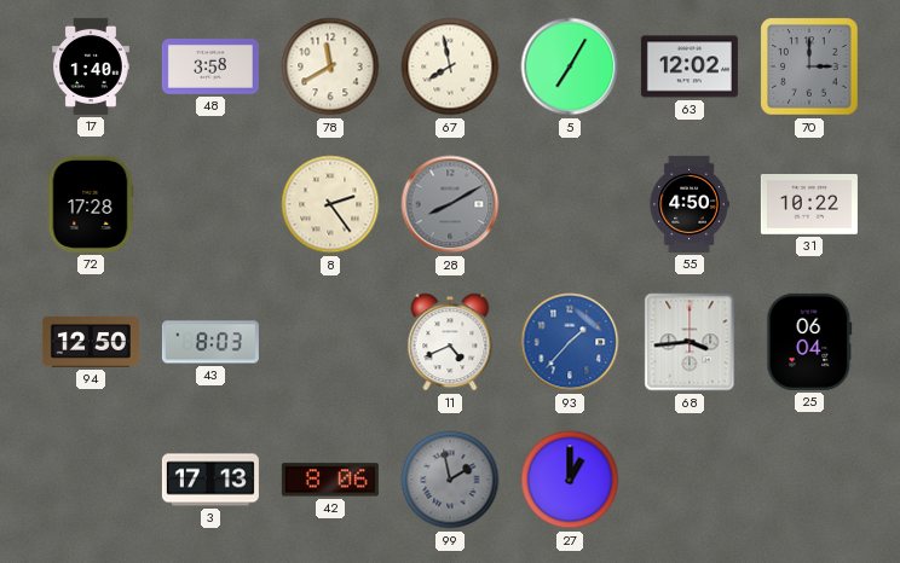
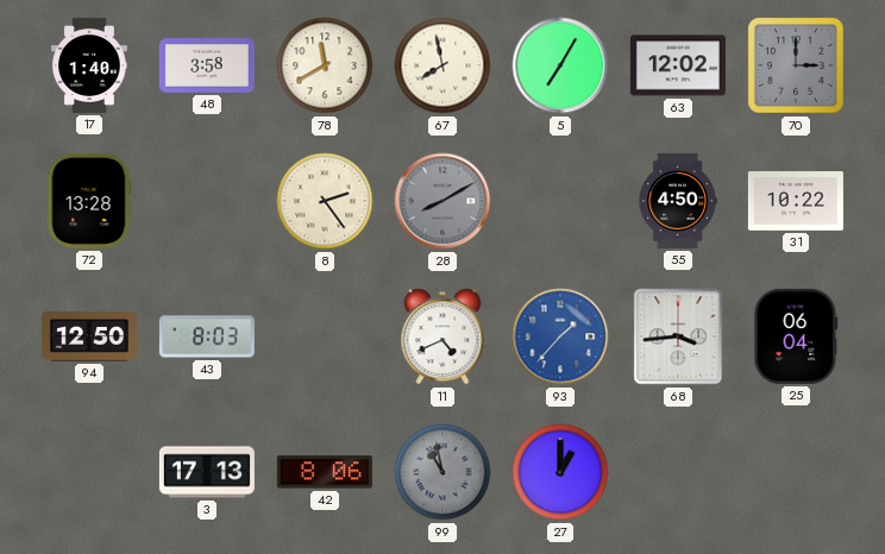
72: 17:28 -> 13:28 (89, 201)
99: 1:58 -> 10:58 (442, 472)
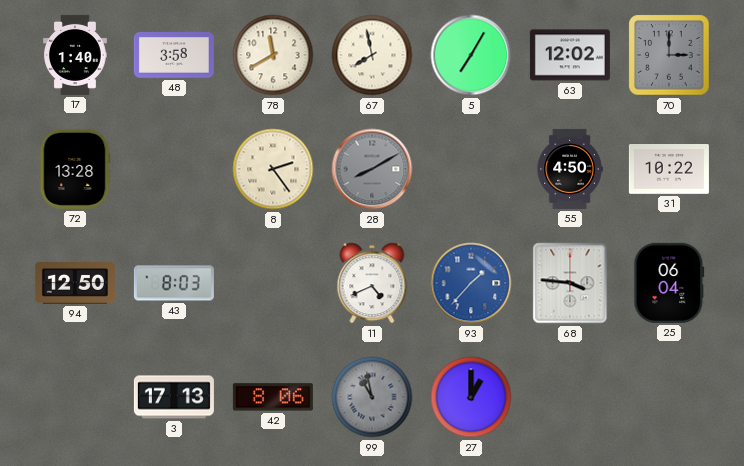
68: 3:44 -> 3:46 (570, 283)
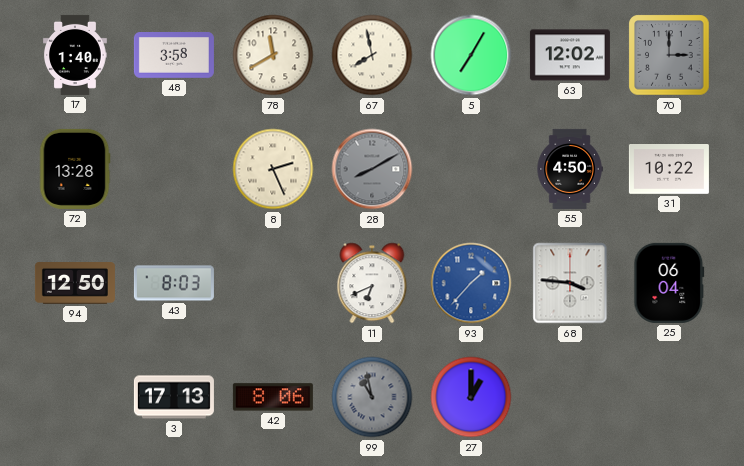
8: 2:24 -> 2:26 (273, 169)
11: 4:41 -> 6:41 (372, 283)
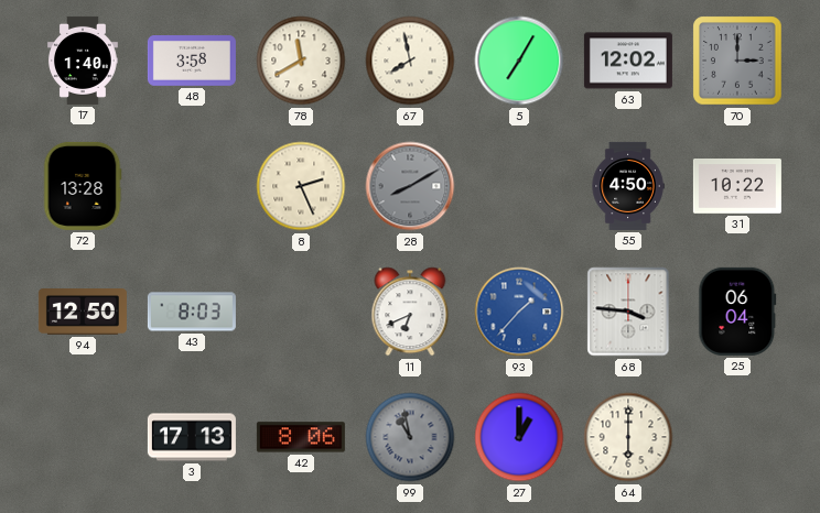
64: none -> 6:00 (628, 437)
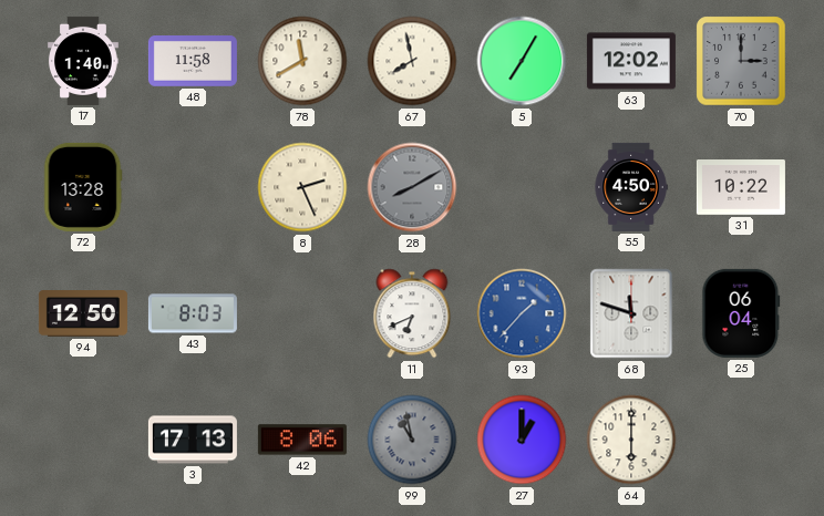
48: 3:58 -> 11:58 (193, 62)
68: 3:46 -> 11:48 (631, 313)
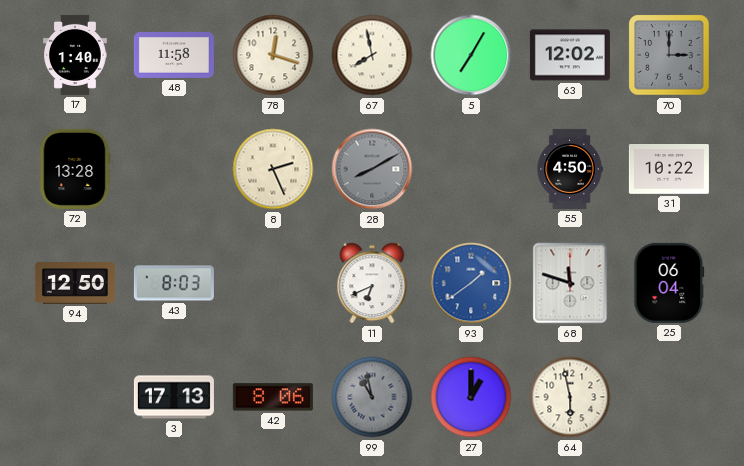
78: 11:40 -> 12:18 (273, 55)
93: 1:37 -> 1:39 (471, 283)
64: 6:00 -> 5:58 (570, 397)
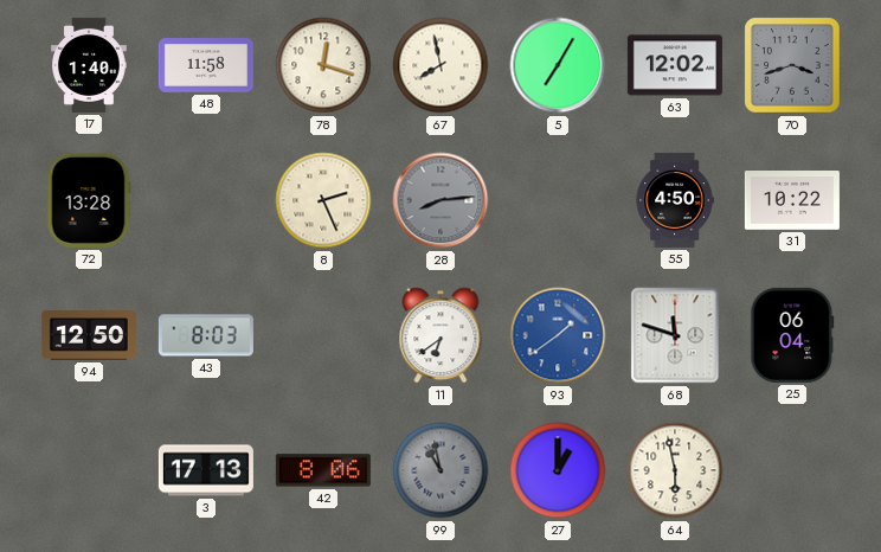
70: 3:00 -> 3:42 (792, 65)
28: 8:10 -> 8:14 (440, 200)
11: 6:41 -> 6:39 (440, 335)
